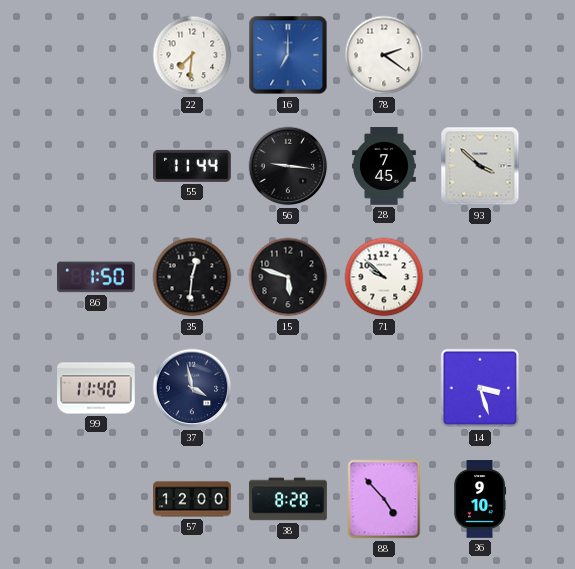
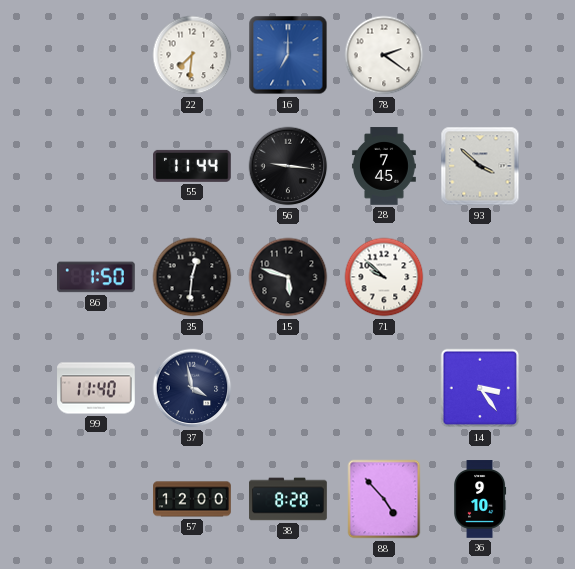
14: 3:27 -> 3:24 (480, 388)
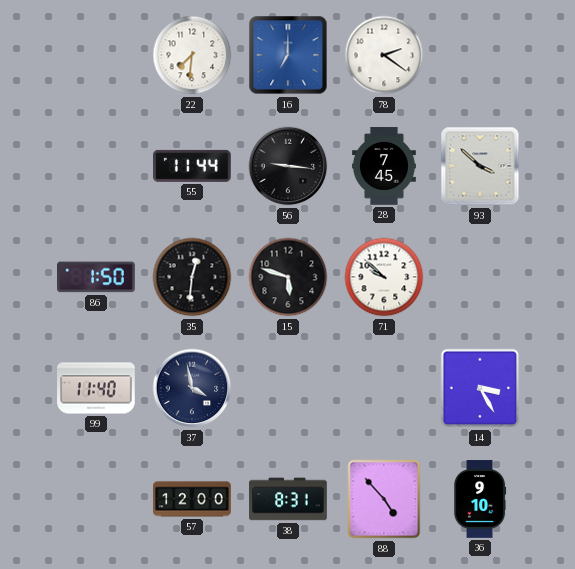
14: 3:24 -> 3:25 (480, 388)
38: 8:28 -> 8:31 (288, 499)
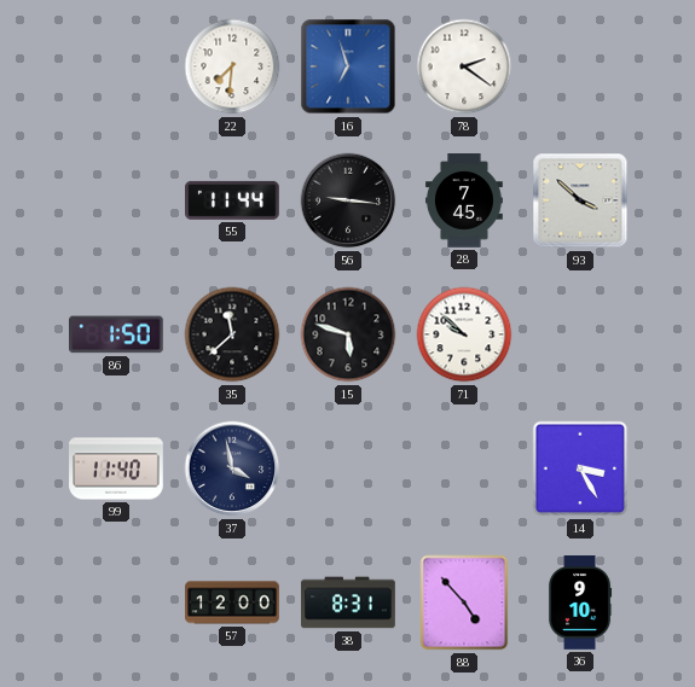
16: 7:00 -> 6:57 (348, 66)
35: 12:31 -> 11:38 (232, 334)
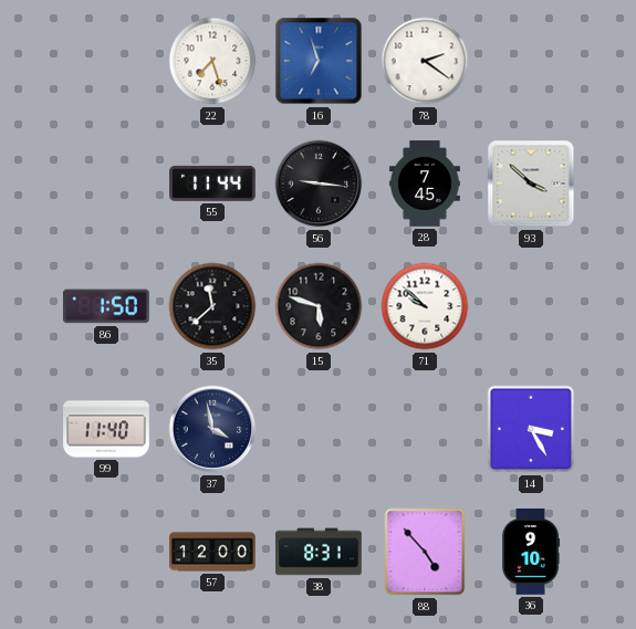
22: 7:31 -> 7:27 (212, 61)
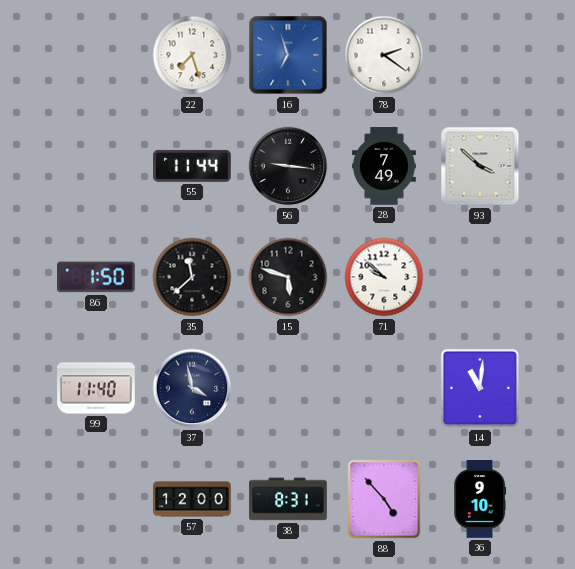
28: 7:45 -> 7:49 (384, 166)
14: 3:25 -> 11:01 (480, 388)
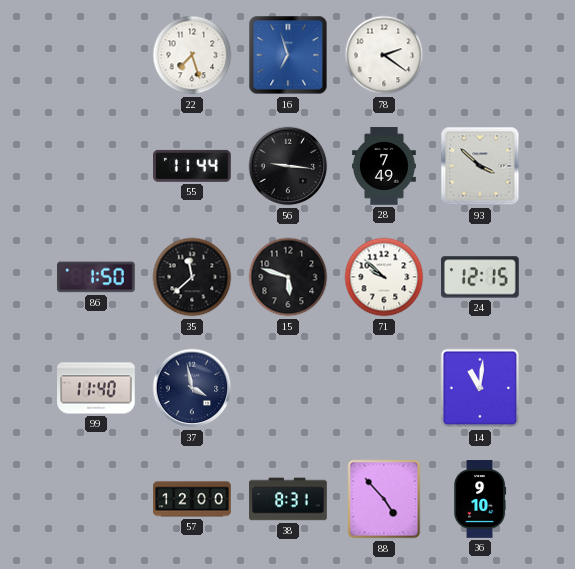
24: none -> 12:15 (481, 277)
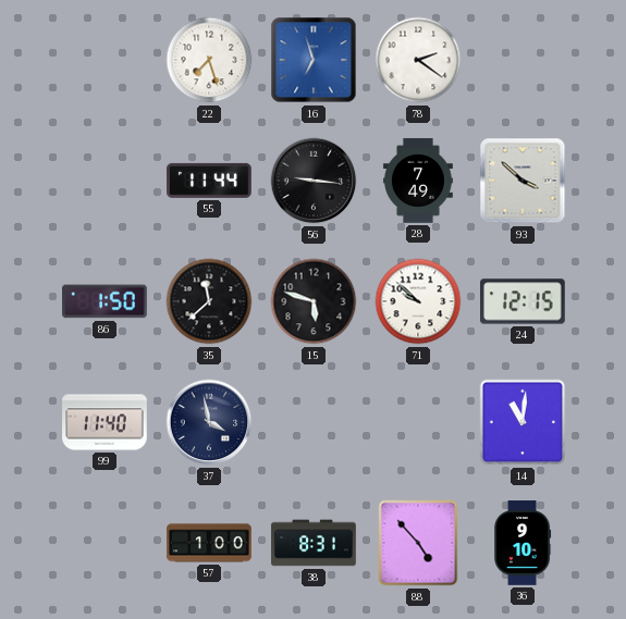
57: 12:00 -> 1:00 (209, 543)
